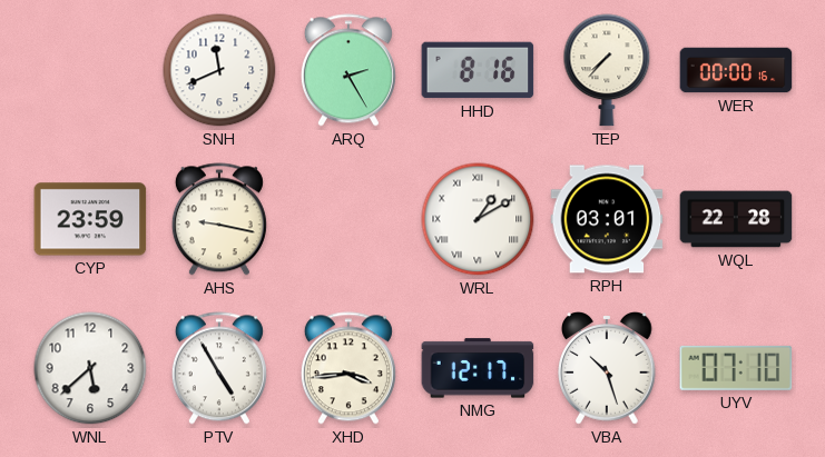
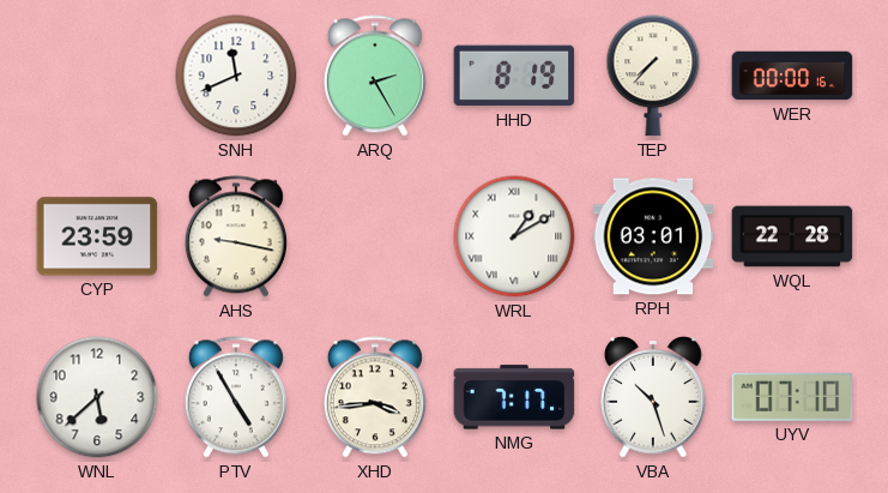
HHD: 8:16 -> 8:19 (514, 76)
NMG: 12:17 -> 7:17 (514, 397)
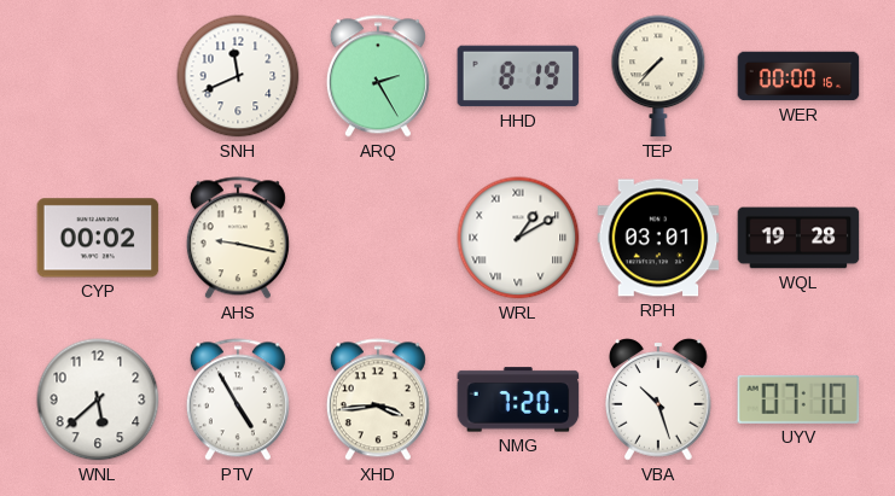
CYP: 23:59 -> 00:02 (98, 238)
WQL: 22:28 -> 19:28 (798, 238)
NMG: 7:17 -> 7:20 (518, 399)
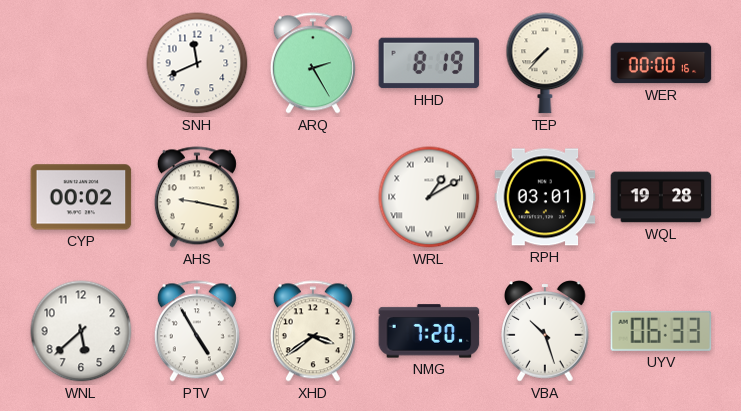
XHD: 3:44 -> 3:39 (313, 331)
UYV: 07:10 -> 06:33 (661, 331)
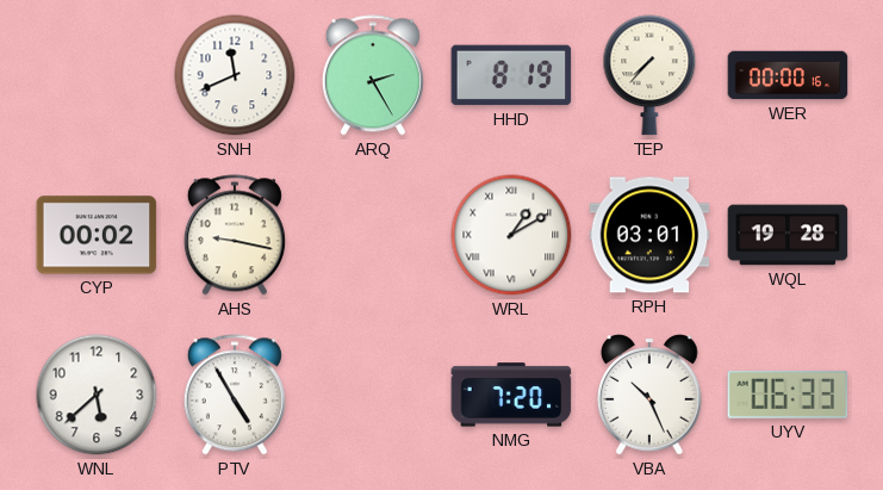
XHD: 3:39 -> none (313, 331)
VBA: 10:27 -> 10:26 (649, 395)
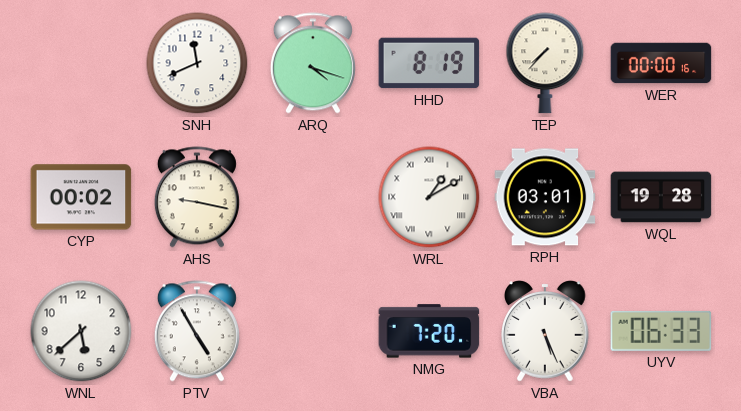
ARQ: 2:25 -> 4:18 (313, 63)
VBA: 10:26 -> 5:26 (545, 331)
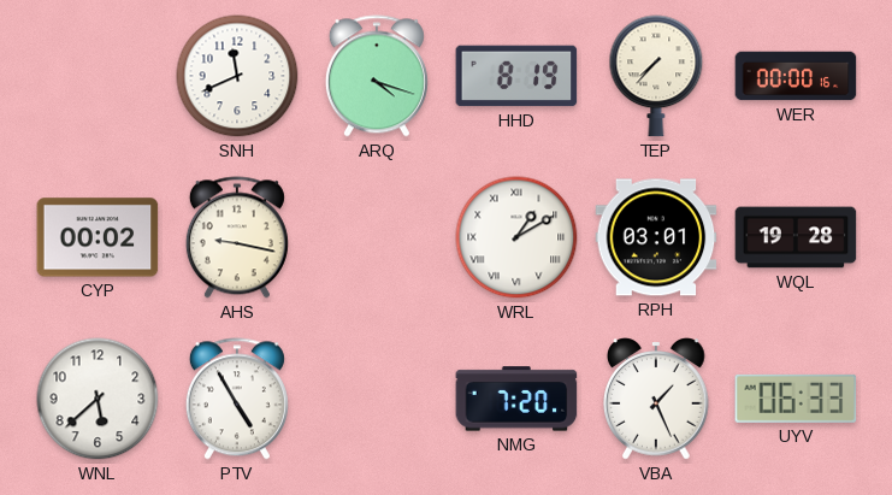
VBA: 5:26 -> 1:26 (656, 399)
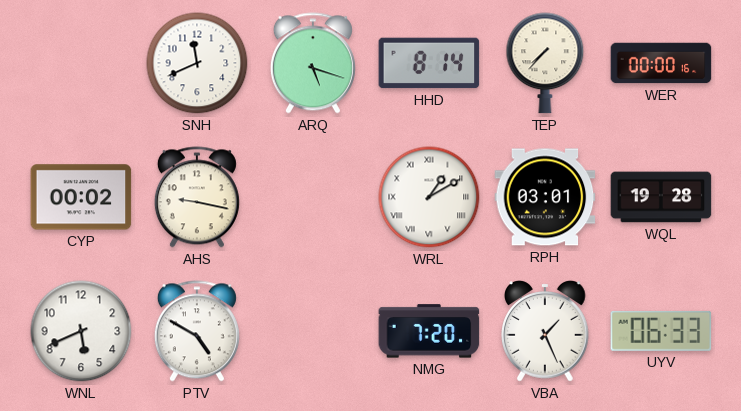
ARQ: 4:18 -> 5:18 (313, 63)
HHD: 8:19 -> 8:14 (429, 63)
WNL: 5:38 -> 5:41 (81, 331)
PTV: 4:55 -> 4:50 (197, 331)
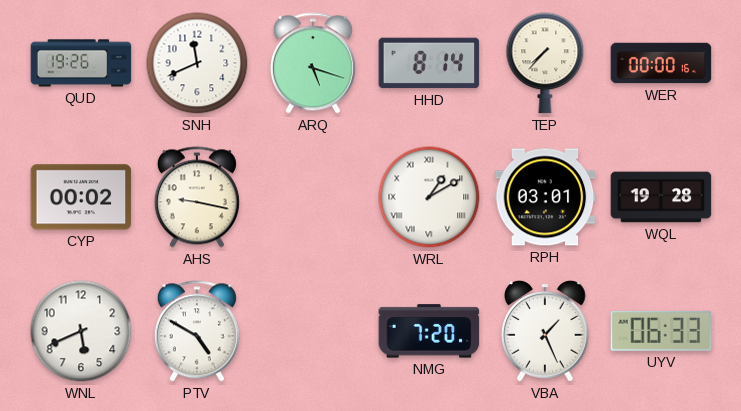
QUD: none -> 19:26 (81, 63)
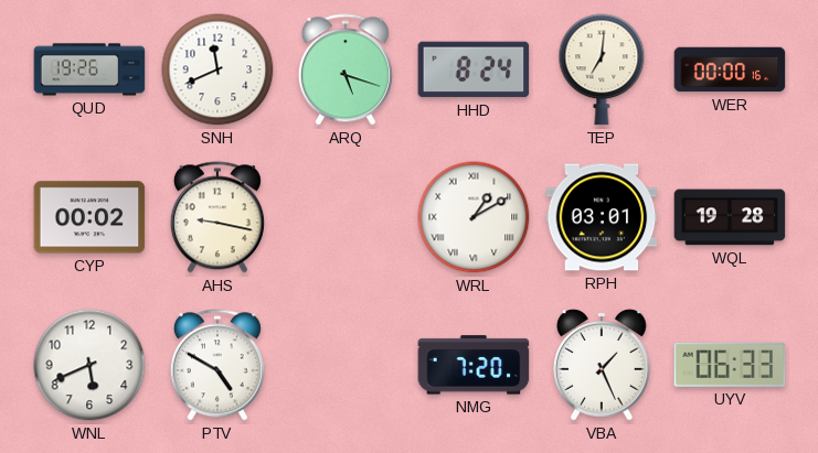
HHD: 8:14 -> 8:24 (474, 69)
TEP: 7:37 -> 7:01 (602, 69)
